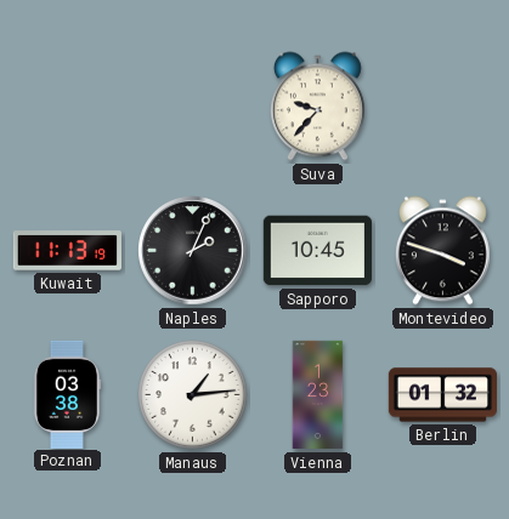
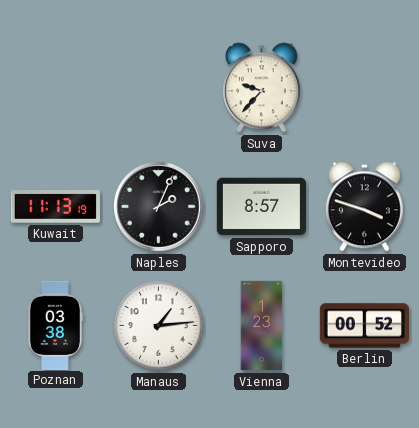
Sapporo: 10:45 -> 8:57 (261, 207)
Berlin: 01:32 -> 00:52 (364, 326)
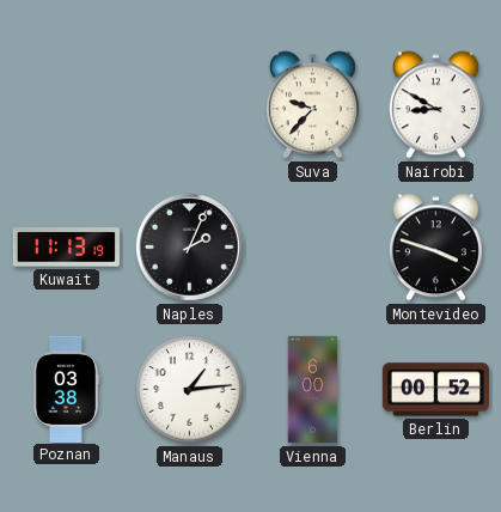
Nairobi: none -> 8:50 (435, 105)
Sapporo: 8:57 -> none (261, 207)
Vienna: 1:23 -> 6:00 (313, 390)
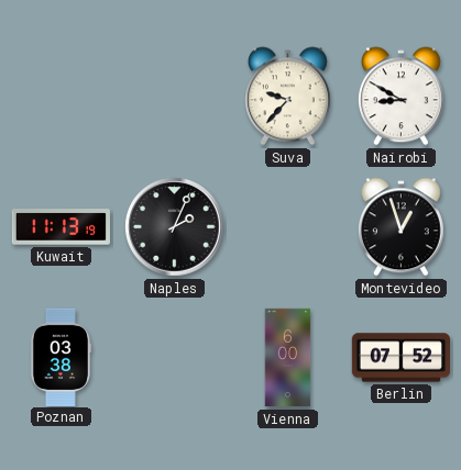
Montevideo: 3:48 -> 12:57 (400, 227)
Manaus: 1:14 -> none (190, 390)
Berlin: 00:52 -> 07:52 (400, 358)
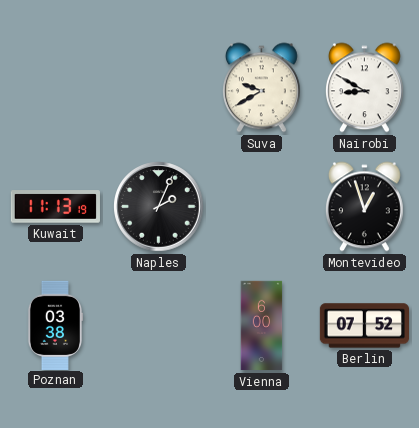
Suva: 9:37 -> 9:40 (261, 88)
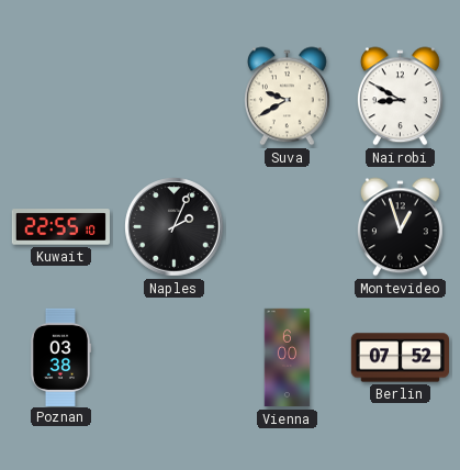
Kuwait: 11:13 -> 22:55 (60, 227)
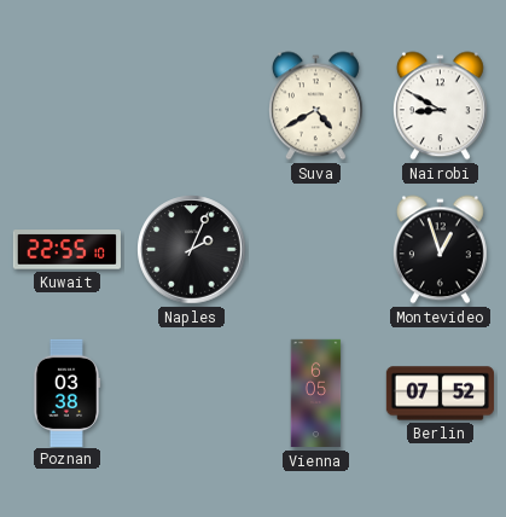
Suva: 9:40 -> 4:40 (315, 106)
Vienna: 6:00 -> 6:05 (316, 394)
